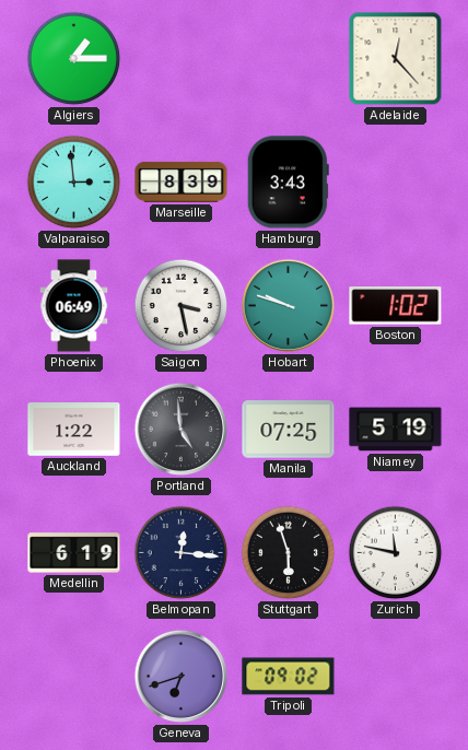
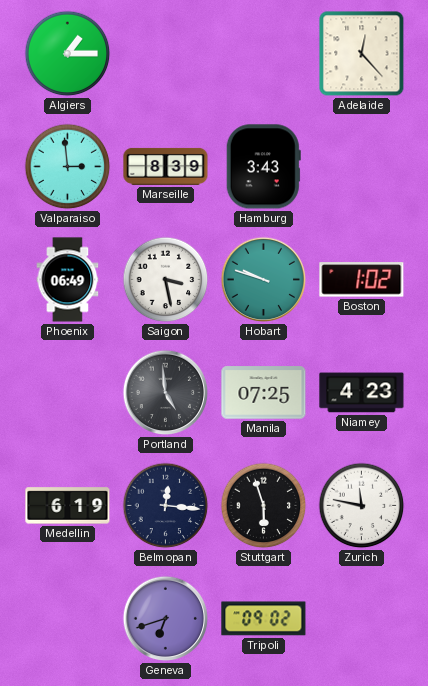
Auckland: 1:22 -> none (74, 430)
Niamey: 5:19 -> 4:23 (362, 393)
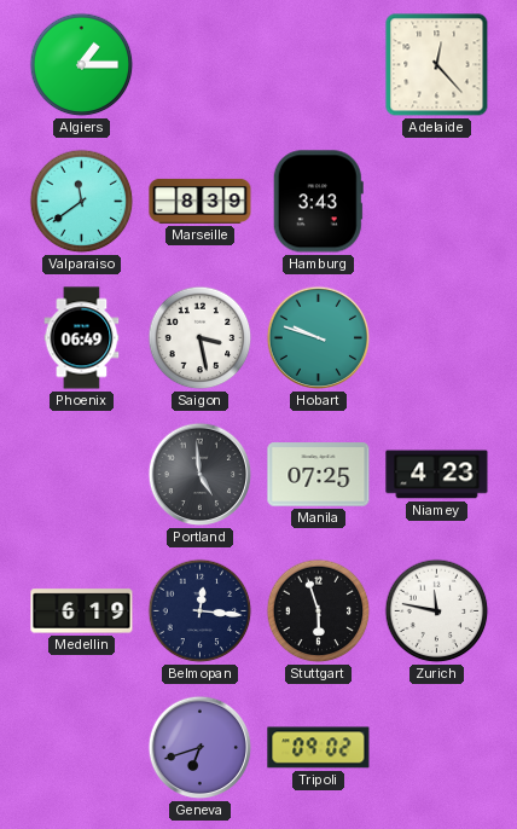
Valparaiso: 2:59 -> 11:39 (82, 202)
Boston: 1:02 -> none (362, 280)
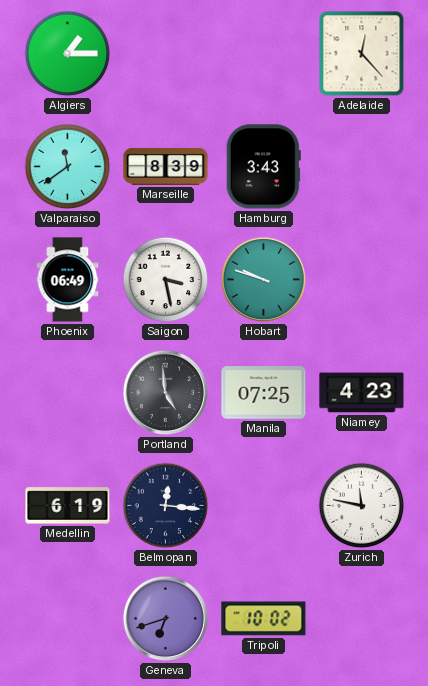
Stuttgart: 5:57 -> none (319, 611)
Tripoli: 09:02 -> 10:02 (264, 619)
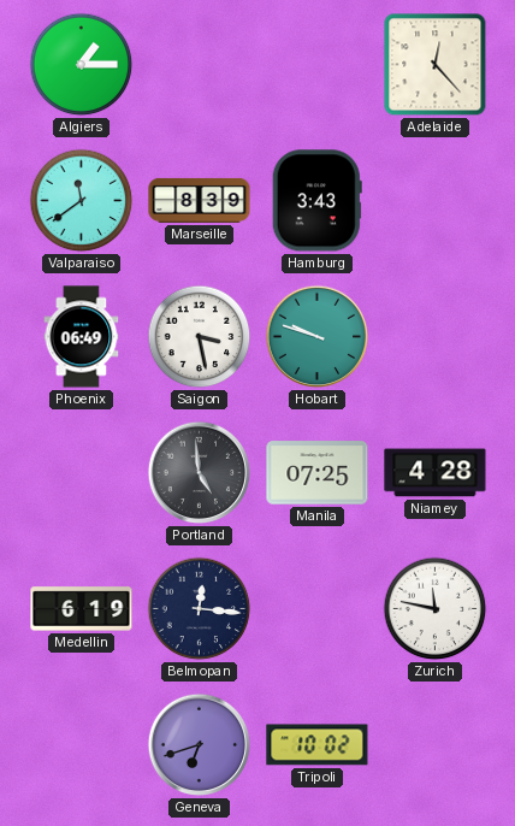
Niamey: 4:23 -> 4:28 (436, 473)
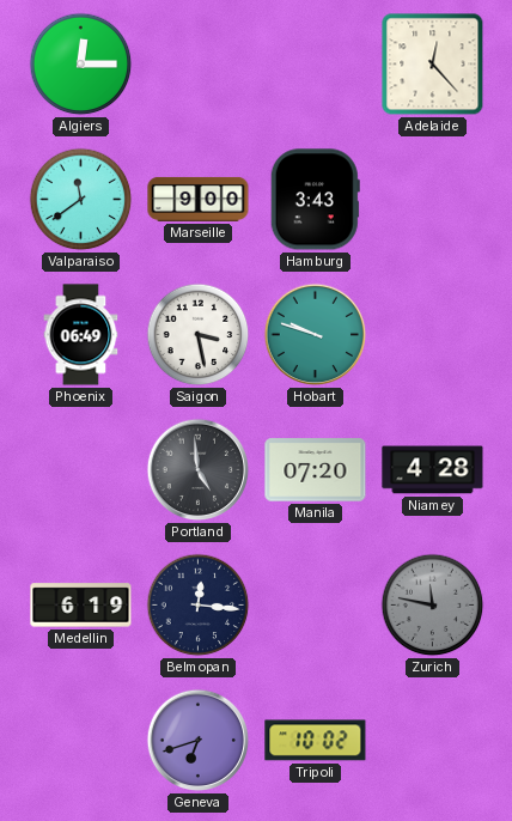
Algiers: 1:15 -> 12:15 (81, 65)
Marseille: 8:39 -> 9:00 (199, 199)
Manila: 07:25 -> 07:20 (316, 470)
Zurich dial: white -> grey (433, 606)
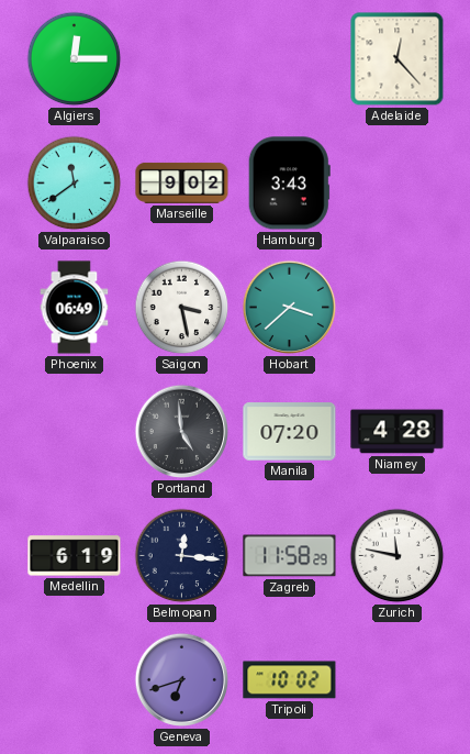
Marseille: 9:00 -> 9:02 (182, 182)
Hobart: 9:48 -> 3:38 (290, 308)
Zagreb: none -> 11:58 (290, 556)
Zurich dial: grey -> white (398, 556)
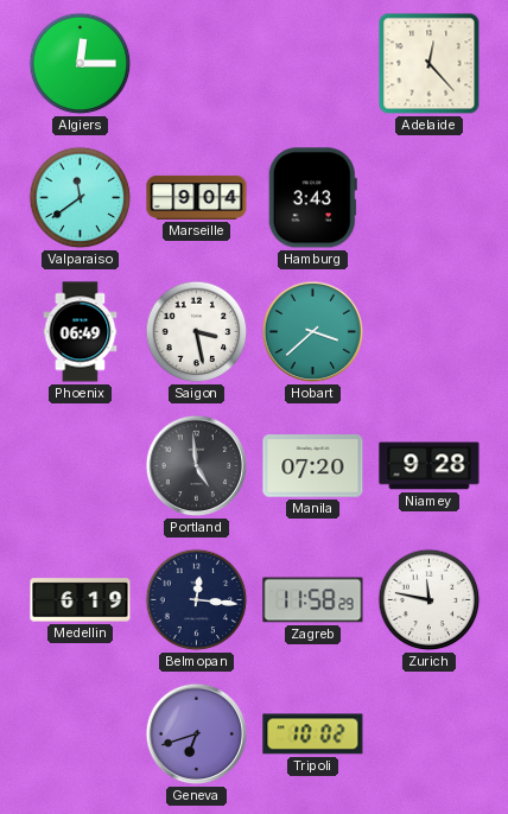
Marseille: 9:02 -> 9:04 (197, 197)
Niamey: 4:28 -> 9:28 (430, 466)
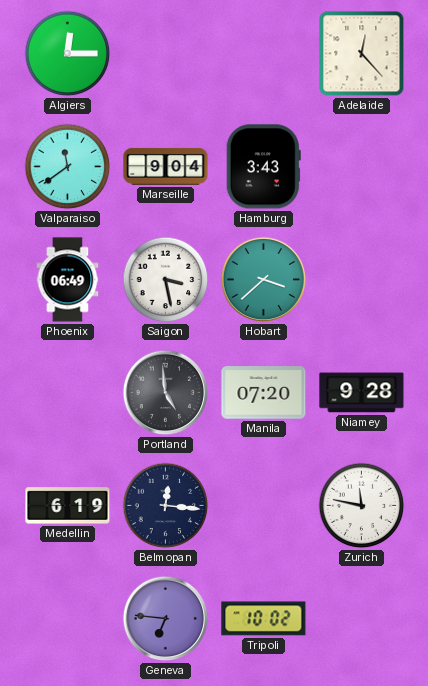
Zagreb: 11:58 -> none (313, 600)
Geneva: 6:42 -> 6:46 (166, 619)
